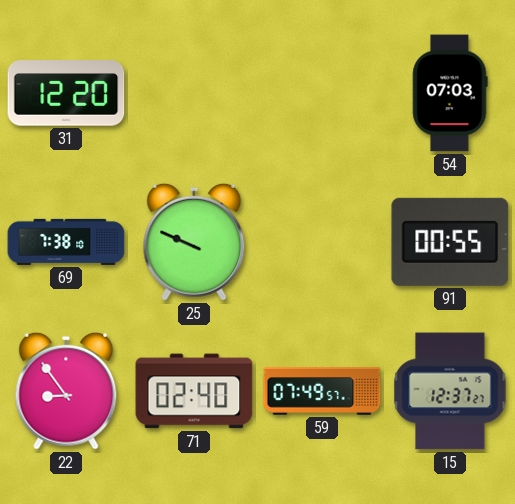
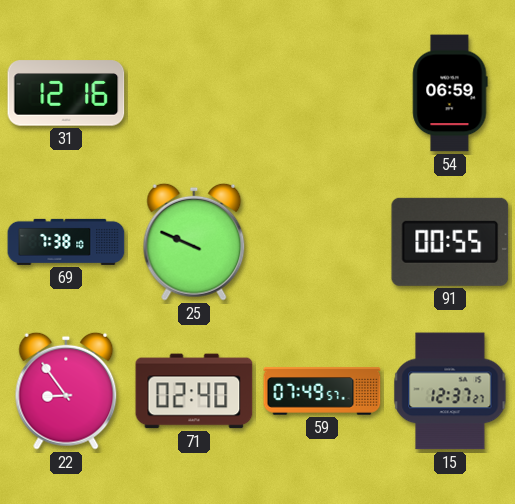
31: 12:20 -> 12:16 (66, 93)
54: 07:03 -> 06:59 (450, 93)
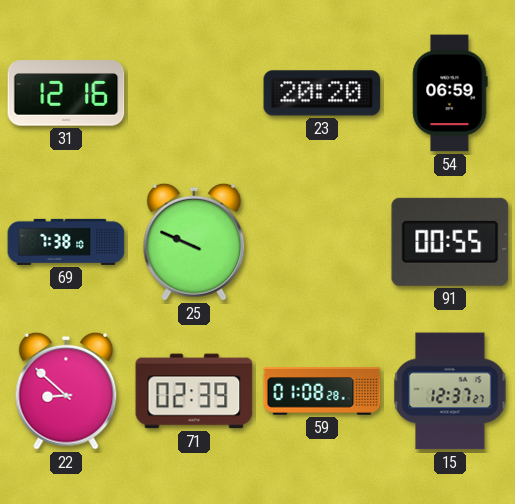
23: none -> 20:20 (322, 93)
22: 8:54 -> 8:52 (66, 391)
71: 02:40 -> 02:39 (194, 391)
59: 07:49 -> 01:08 (322, 391)
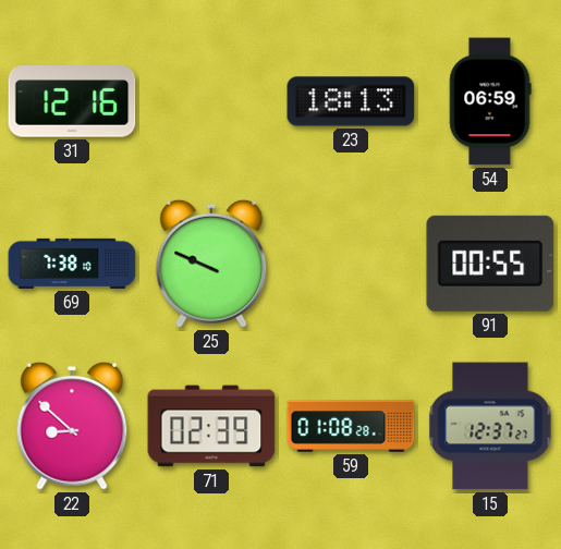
23: 20:20 -> 18:13 (351, 101)
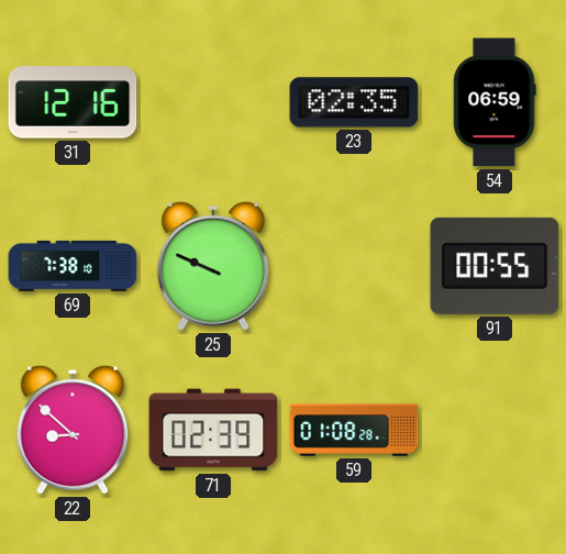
23: 18:13 -> 02:35 (354, 102)
15: 12:37 -> none (490, 426)
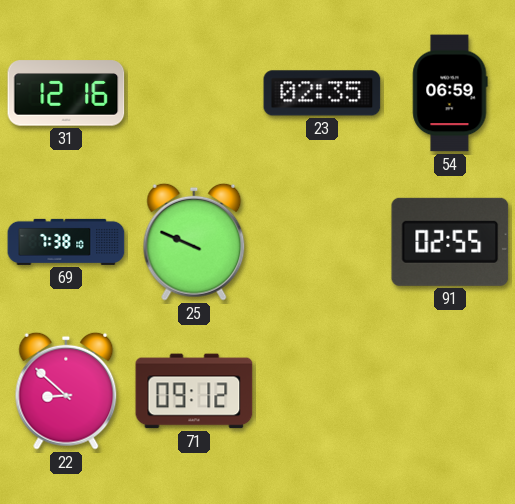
91: 00:55 -> 02:55 (450, 242)
71: 02:39 -> 09:12 (194, 391)
59: 01:08 -> none (354, 430)
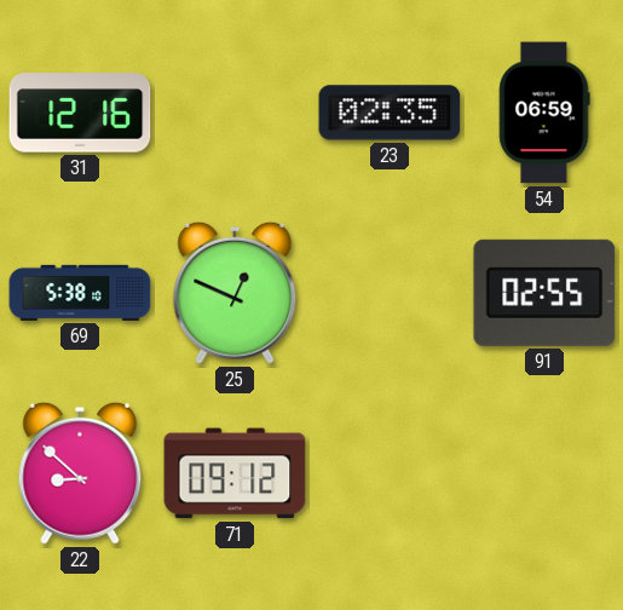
69: 7:38 -> 5:38 (80, 293)
25: 9:49 -> 12:49 (235, 293)
